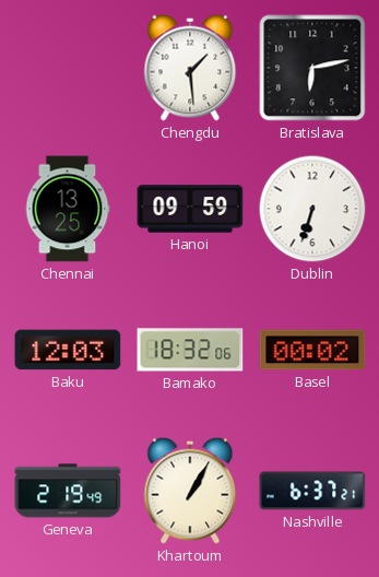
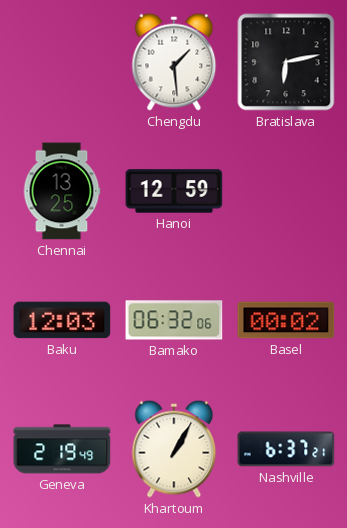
Hanoi: 09:59 -> 12:59 (174, 191)
Dublin: 6:33 -> none (312, 209)
Bamako: 18:32 -> 06:32 (174, 320)
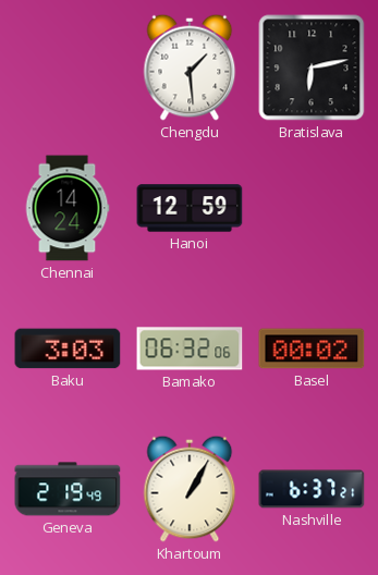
Chennai: 13:25 -> 14:24 (68, 208)
Baku: 12:03 -> 3:03 (68, 348)
